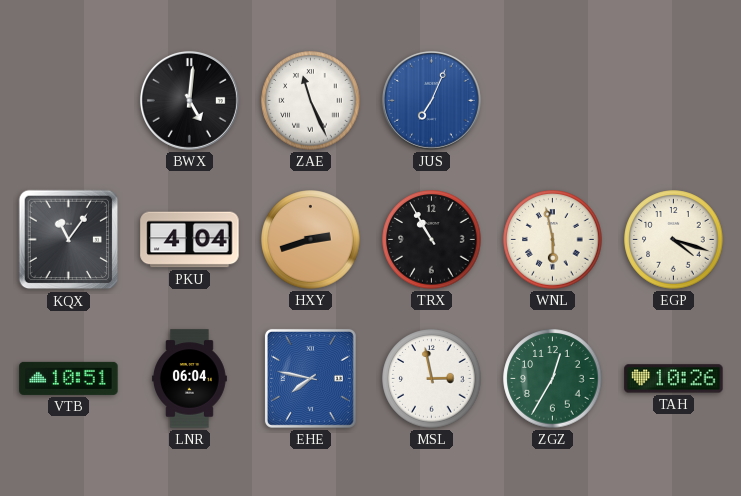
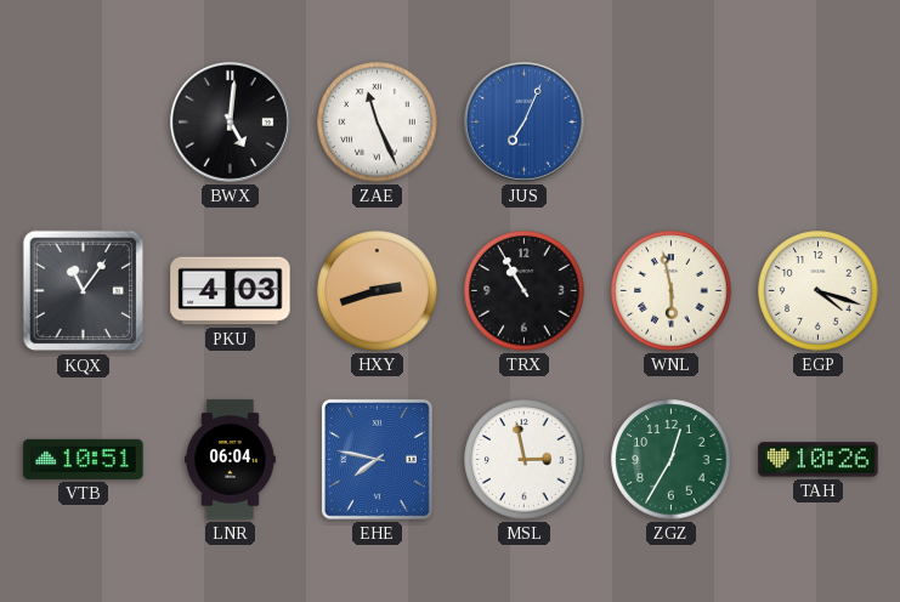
PKU: 4:04 -> 4:03 (231, 291)
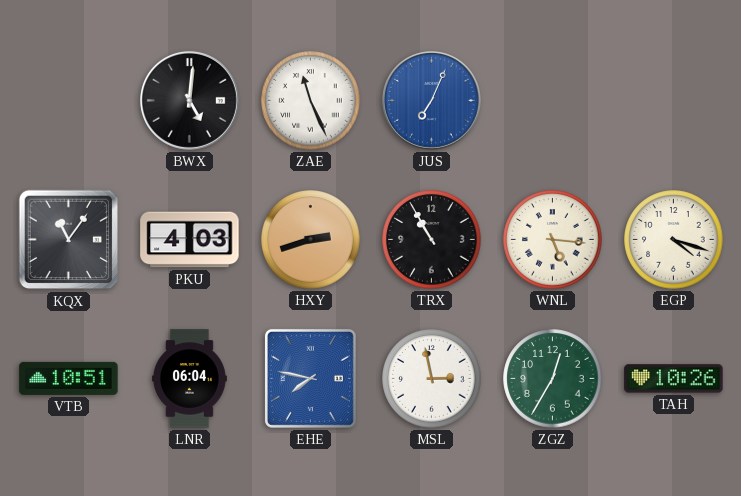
WNL: 5:58 -> 5:16 (553, 240)
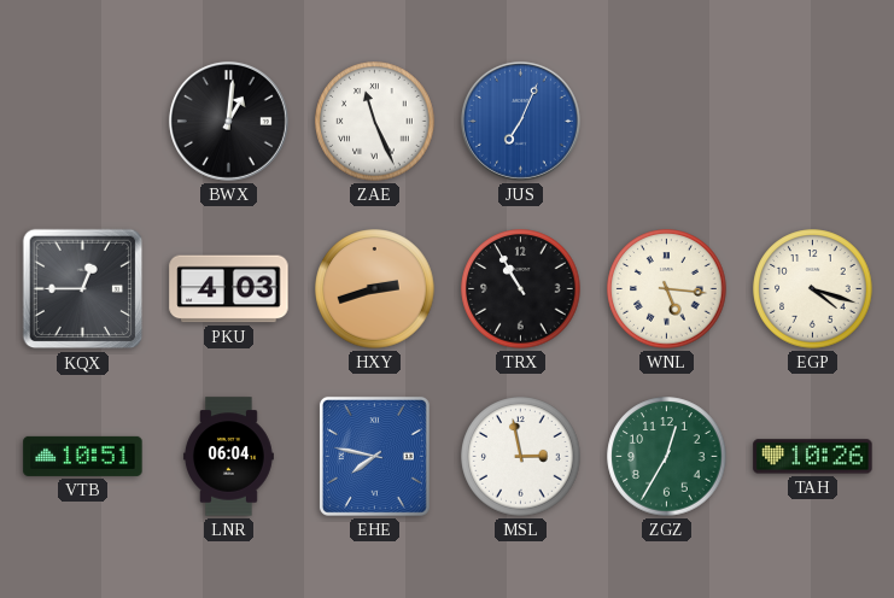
BWX: 5:01 -> 1:01 (228, 121)
KQX: 11:06 -> 12:45 (83, 289)
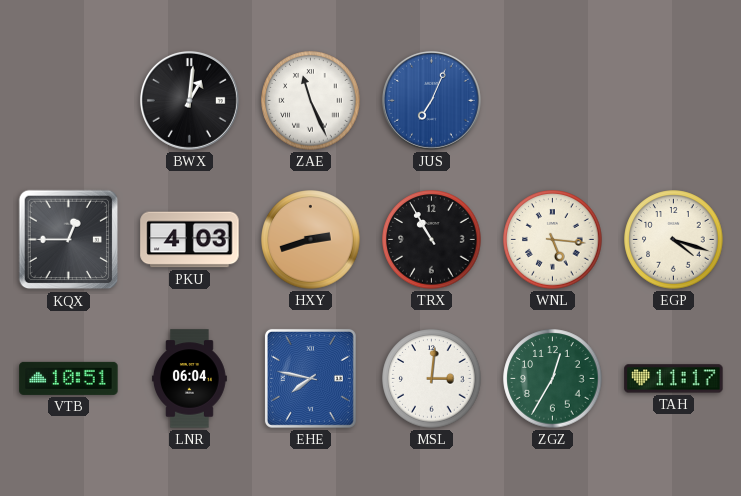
MSL: 2:58 -> 3:01 (432, 379)
TAH: 10:26 -> 11:17 (674, 379)
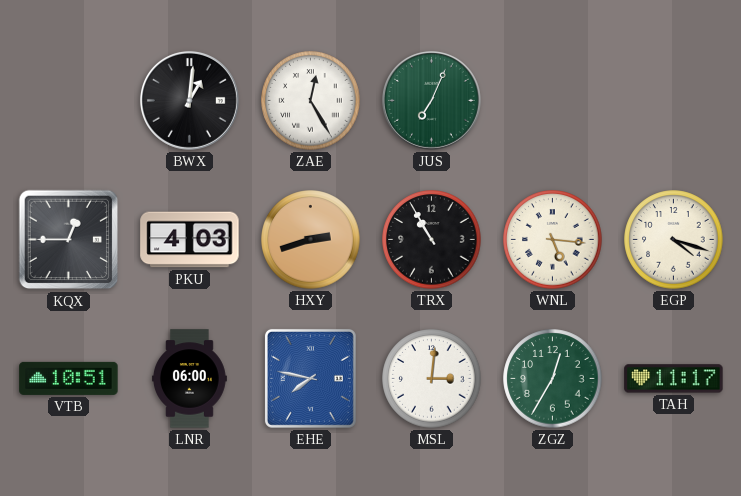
ZAE: 11:26 -> 12:25 (311, 101)
JUS dial: blue -> green (431, 100)
LNR: 06:04 -> 06:00 (189, 379)
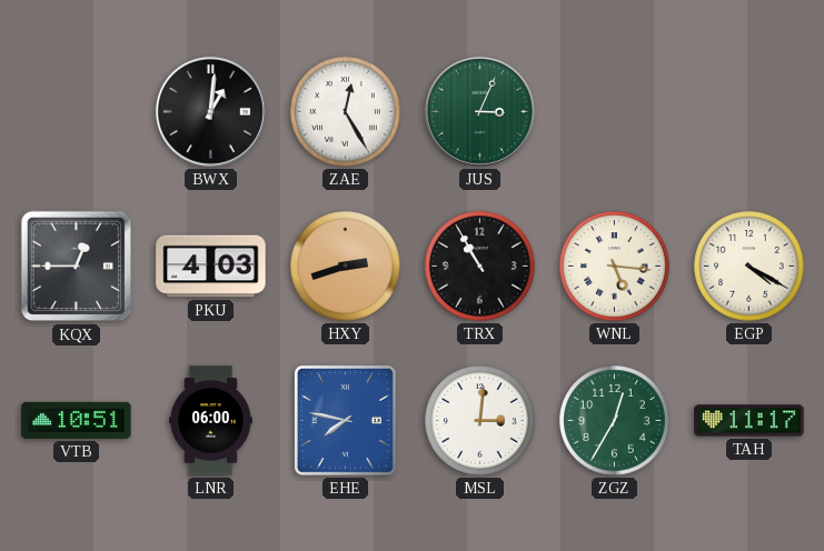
JUS: 7:04 -> 3:04 (479, 111)
EGP: 4:18 -> 4:20 (749, 267)
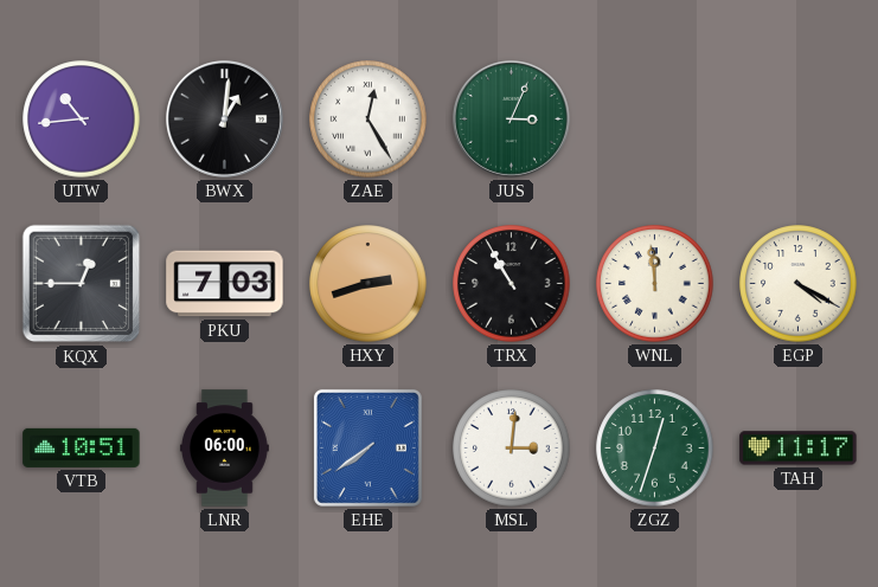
UTW: none -> 10:44 (82, 120)
PKU: 4:03 -> 7:03 (225, 284)
WNL: 5:16 -> 11:59 (655, 284)
EHE: 7:47 -> 7:39 (367, 447)
ZGZ: 12:35 -> 12:33 (655, 449)
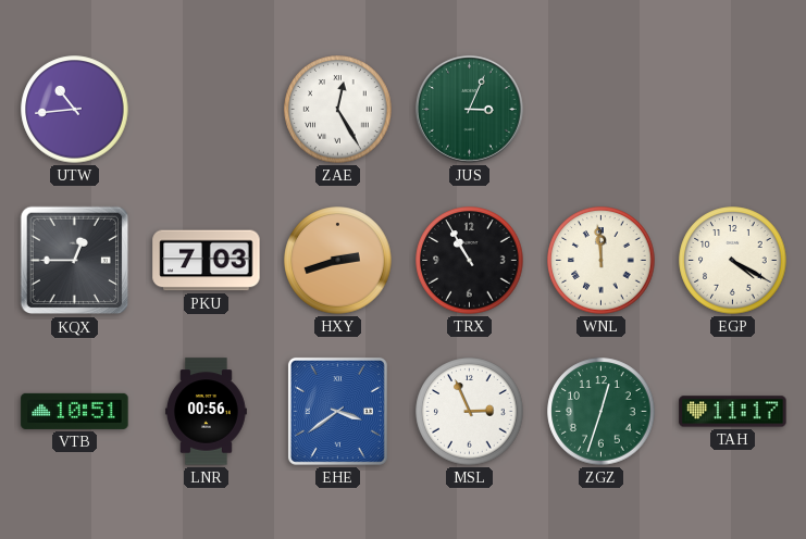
BWX: 1:01 -> none (224, 118)
LNR: 06:00 -> 00:56 (206, 412)
EHE: 7:39 -> 3:39 (337, 411)
MSL: 3:01 -> 2:56 (470, 412)
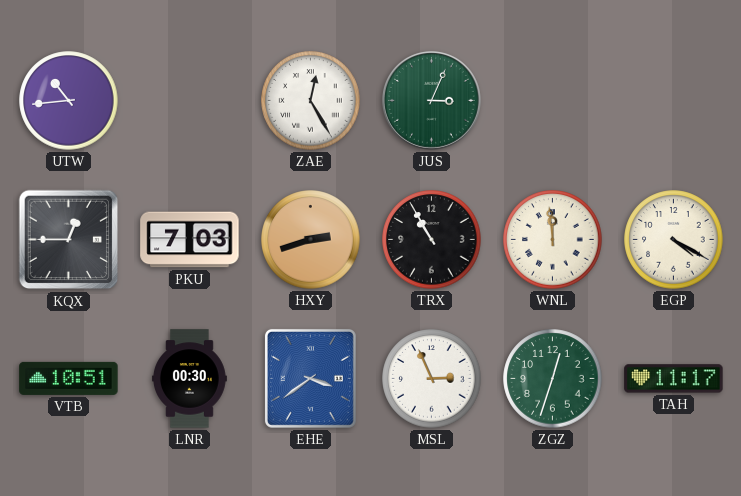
LNR: 00:56 -> 00:30 (189, 379)
